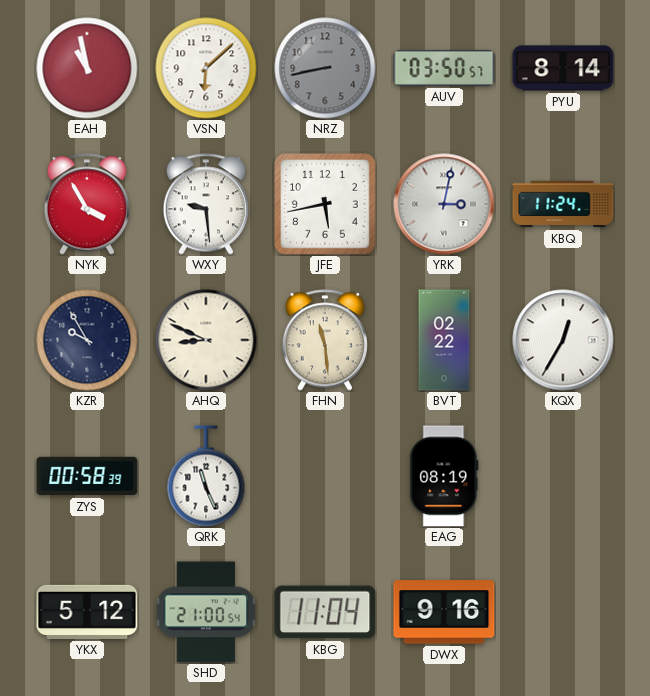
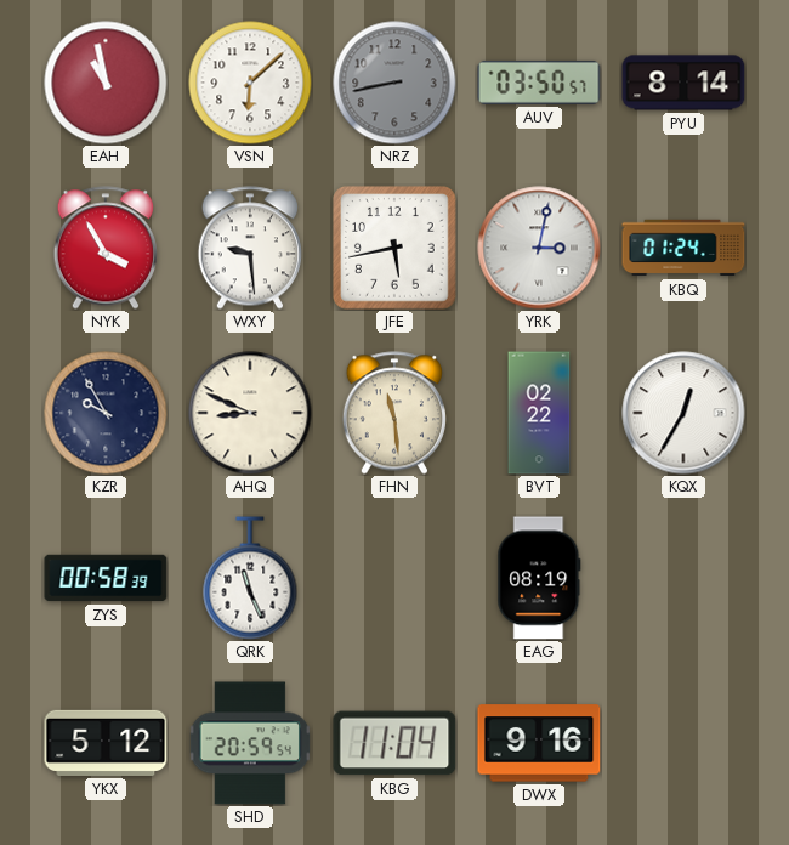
KBQ: 11:24 -> 01:24 (683, 248)
SHD: 21:00 -> 20:59 (250, 743)
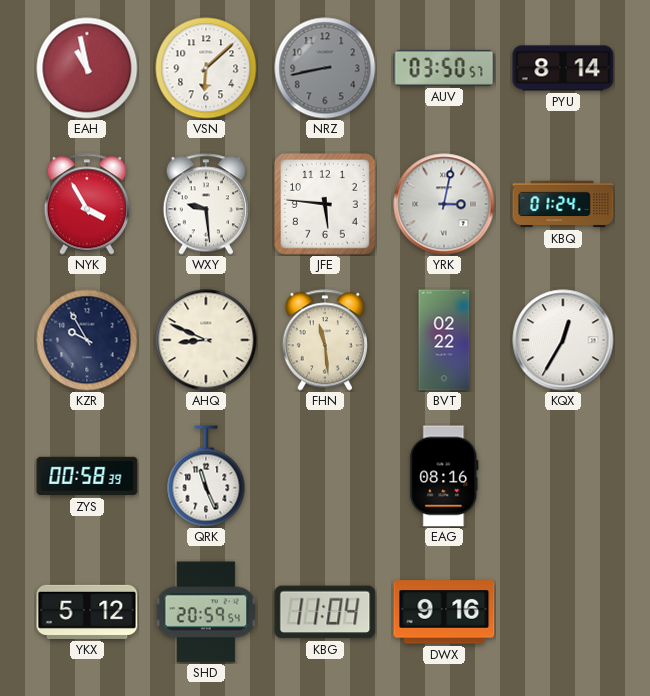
JFE: 5:43 -> 5:46 (326, 205)
EAG: 08:19 -> 08:16 (444, 476)
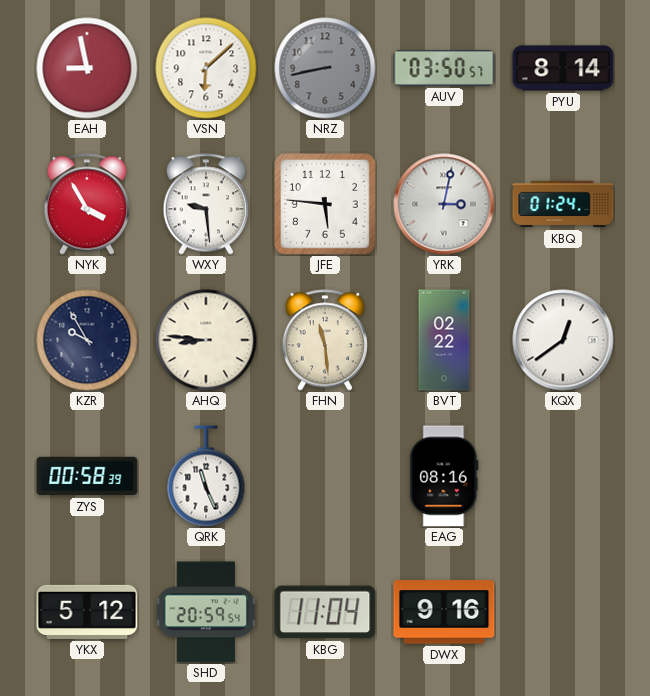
EAH: 10:58 -> 8:58 (87, 68)
AHQ: 8:49 -> 8:46 (206, 340)
KQX: 12:35 -> 12:39 (563, 340)
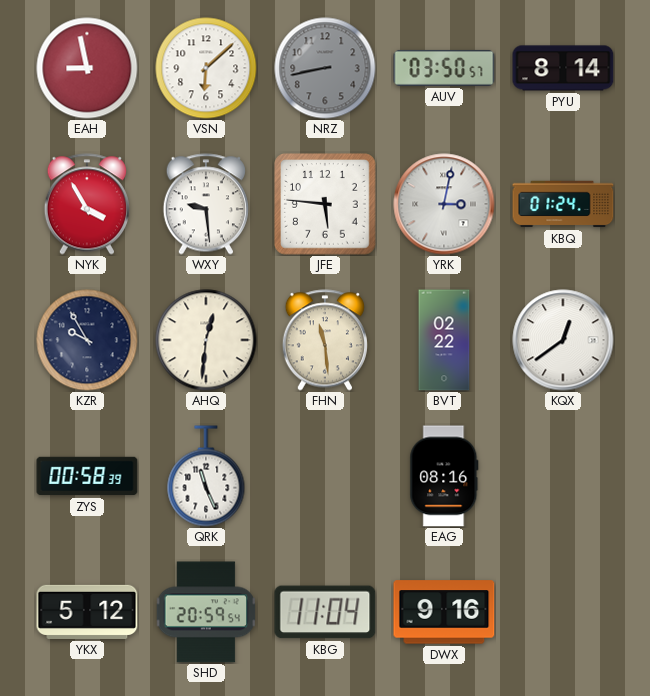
AHQ: 8:46 -> 12:31 (206, 340)
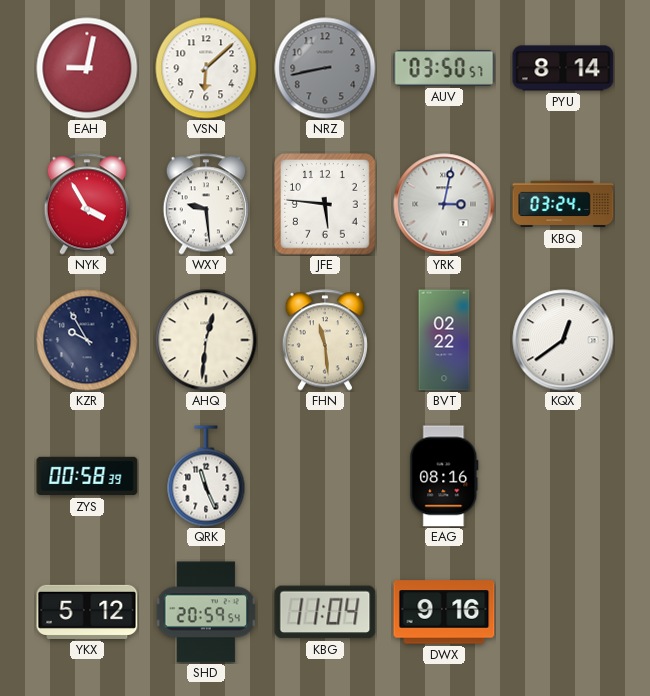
EAH: 8:58 -> 9:02 (87, 68)
KBQ: 01:24 -> 03:24 (563, 204)
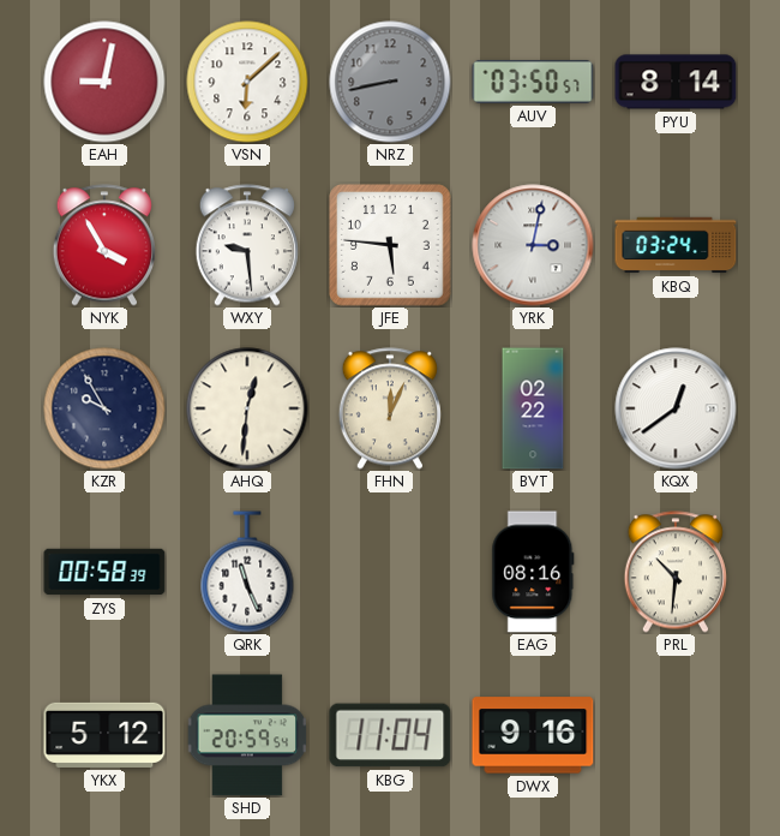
FHN: 11:29 -> 12:04 (389, 408)
PRL: none -> 10:31 (674, 572)
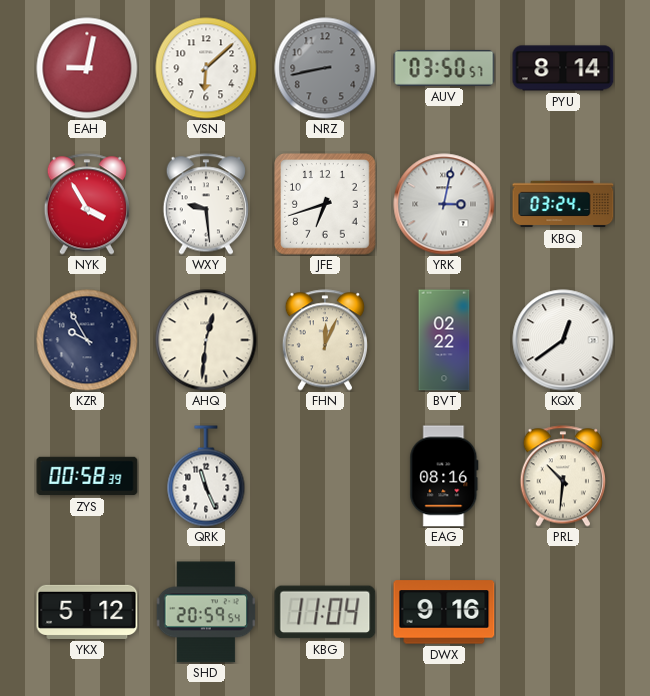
JFE: 5:46 -> 6:42 (326, 205)
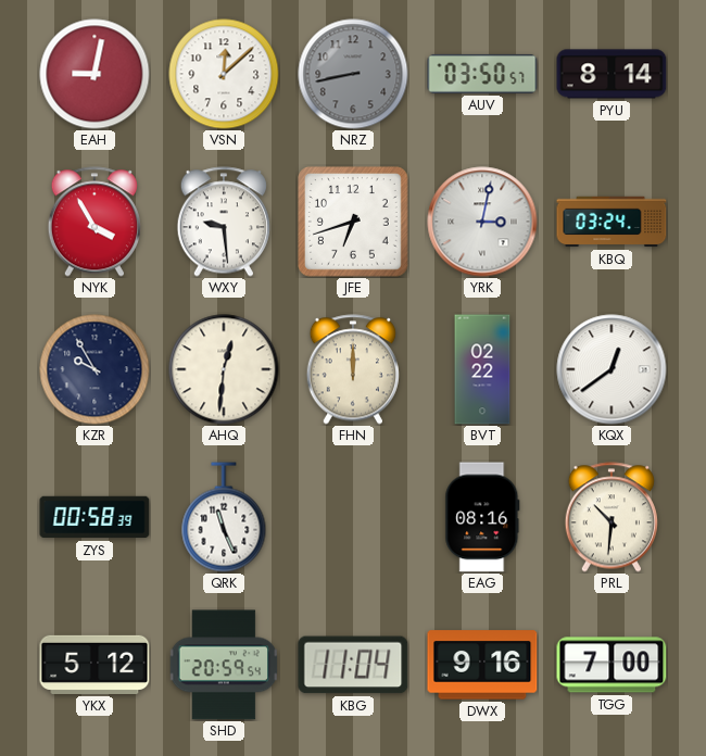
VSN: 6:08 -> 12:08 (224, 74)
FHN: 12:04 -> 12:00 (352, 369)
TGG: none -> 7:00 (612, 665)
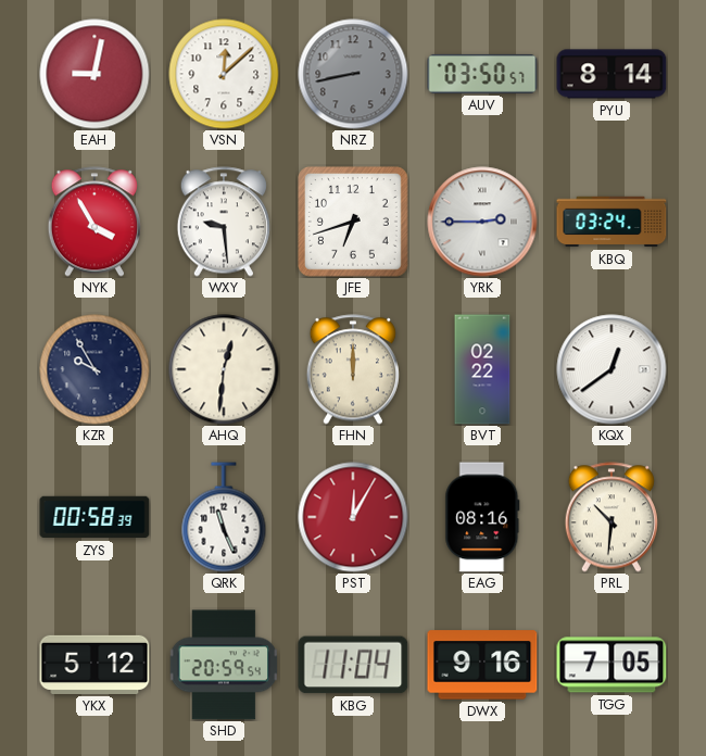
YRK: 3:02 -> 2:45 (482, 222)
PST: none -> 12:05 (353, 517)
TGG: 7:00 -> 7:05 (612, 665)
